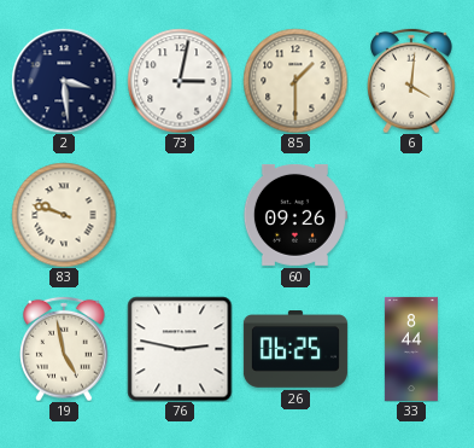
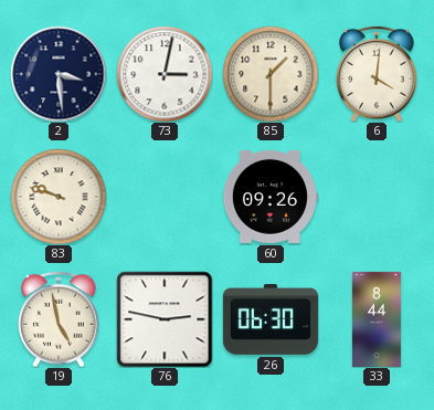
26: 06:25 -> 06:30 (271, 320)
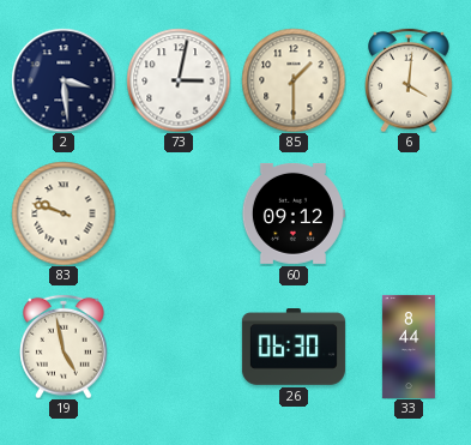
60: 09:26 -> 09:12 (294, 214)
76: 2:47 -> none (165, 319)
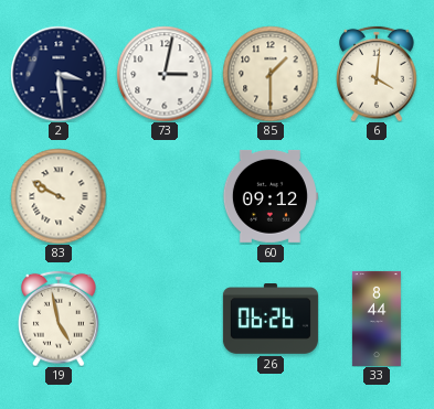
83: 9:48 -> 9:50 (59, 196)
26: 06:30 -> 06:26 (271, 320)
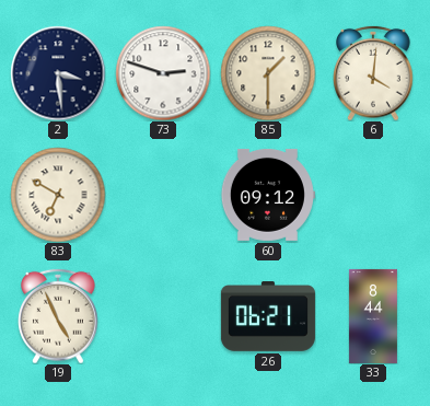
73: 3:02 -> 2:48 (163, 73)
83: 9:50 -> 6:50 (58, 195)
19: 4:58 -> 4:56 (58, 316)
26: 06:26 -> 06:21 (268, 317)
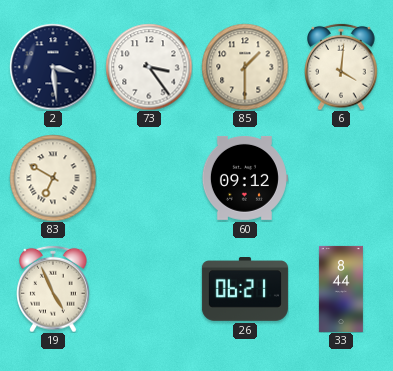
73: 2:48 -> 3:24 (149, 67)
